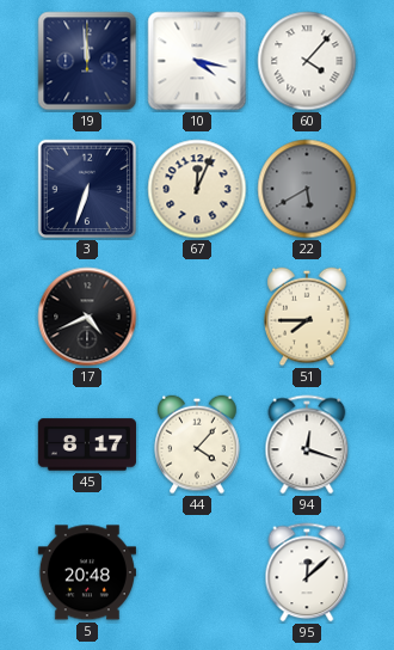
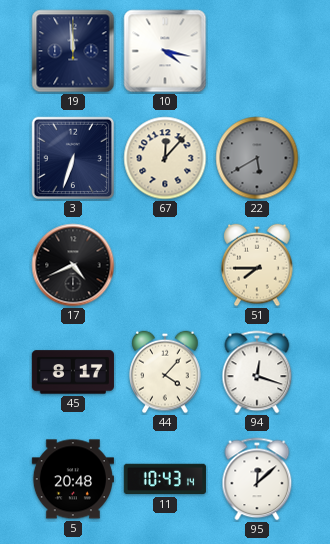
60: 4:07 -> none (307, 61)
67: 12:04 -> 12:07 (165, 158)
11: none -> 10:43 (165, 479)
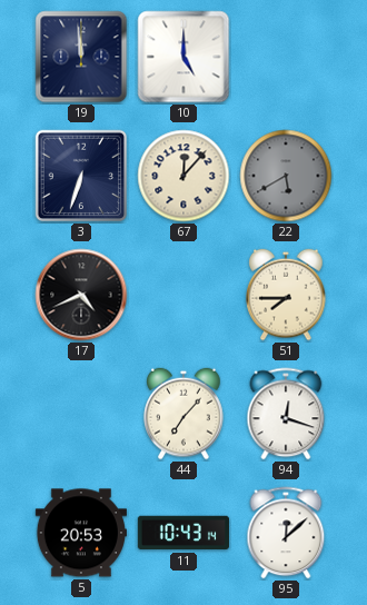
10: 4:17 -> 5:00 (183, 57)
45: 8:17 -> none (73, 372)
44: 4:07 -> 7:07 (183, 414)
5: 20:48 -> 20:53 (81, 533)
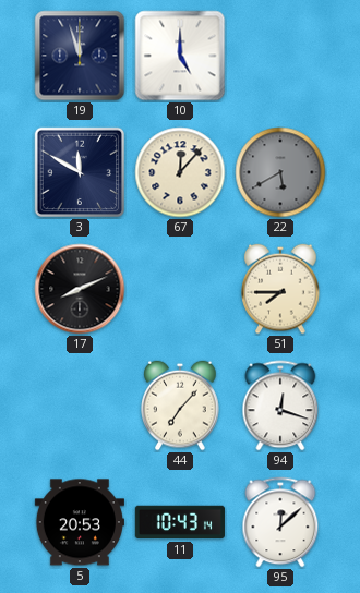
19: 11:59 -> 11:57 (80, 56)
3: 6:33 -> 11:50 (80, 172)
17: 4:41 -> 8:11 (80, 289)
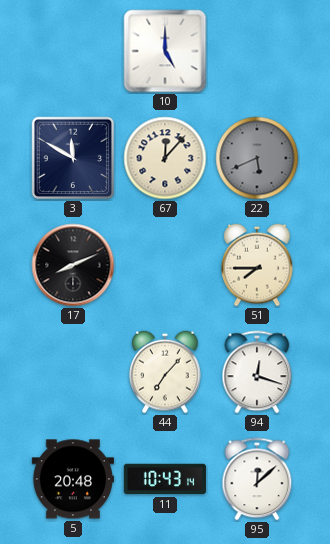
19: 11:57 -> none (80, 56)
22: 5:40 -> 5:41 (257, 158)
5: 20:53 -> 20:48 (73, 479)
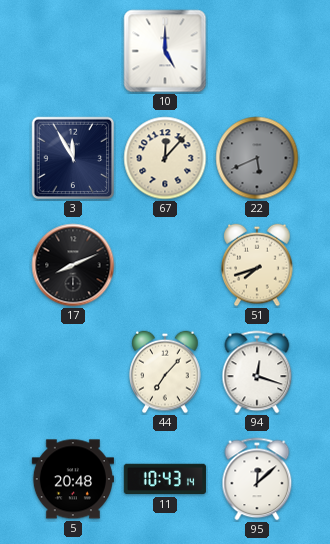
3: 11:50 -> 11:55 (73, 158)
51: 7:45 -> 7:42 (257, 265)
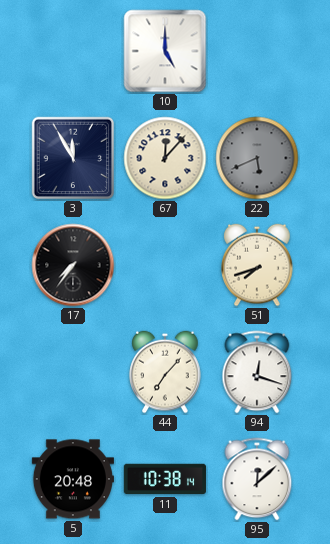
17: 8:11 -> 7:36 (73, 265)
11: 10:43 -> 10:38 (165, 479)
